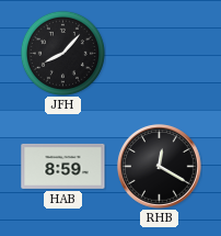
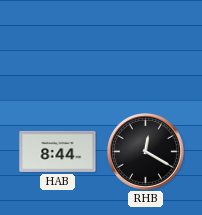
JFH: 8:07 -> none (62, 53)
HAB: 8:59 -> 8:44 (58, 151)
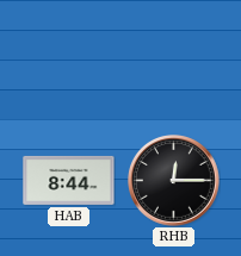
RHB: 12:20 -> 12:15 (174, 181)
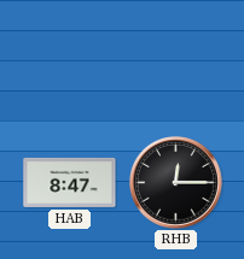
HAB: 8:44 -> 8:47 (70, 182)
